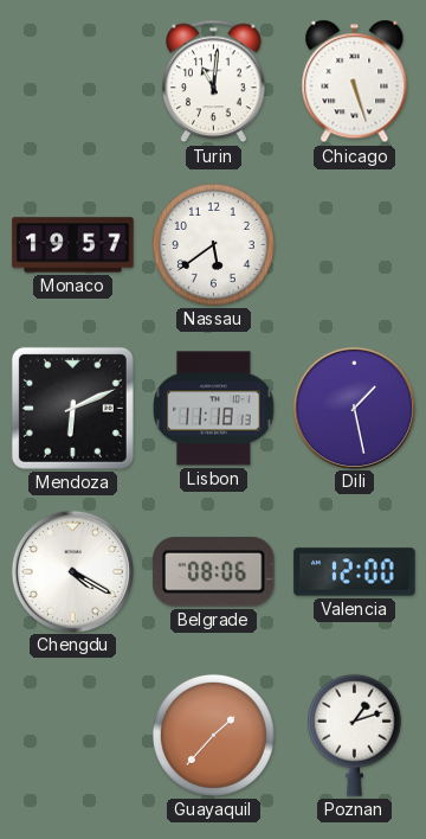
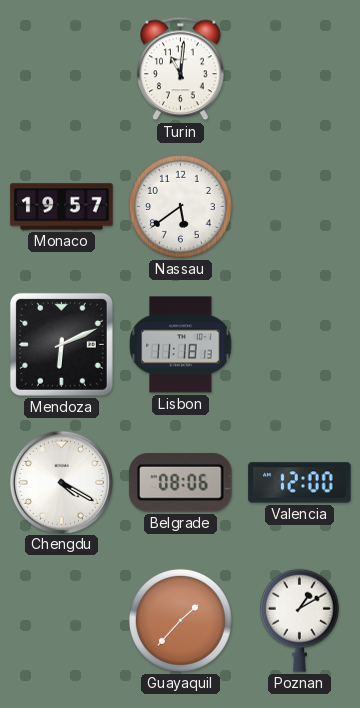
Chicago: 5:27 -> none (355, 82)
Dili: 1:28 -> none (354, 408)
Poznan: 1:12 -> 1:10 (299, 620)
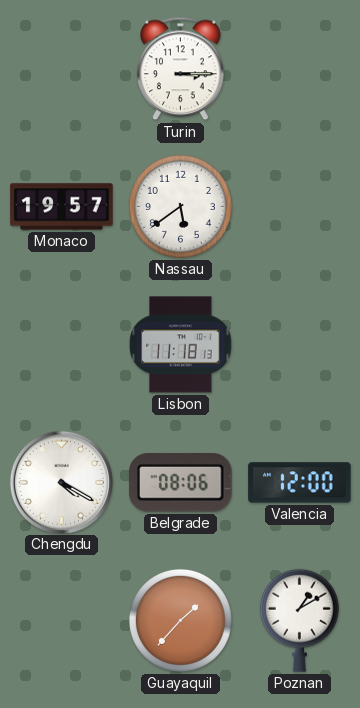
Turin: 11:01 -> 3:15 (181, 69)
Mendoza: 6:11 -> none (61, 344)
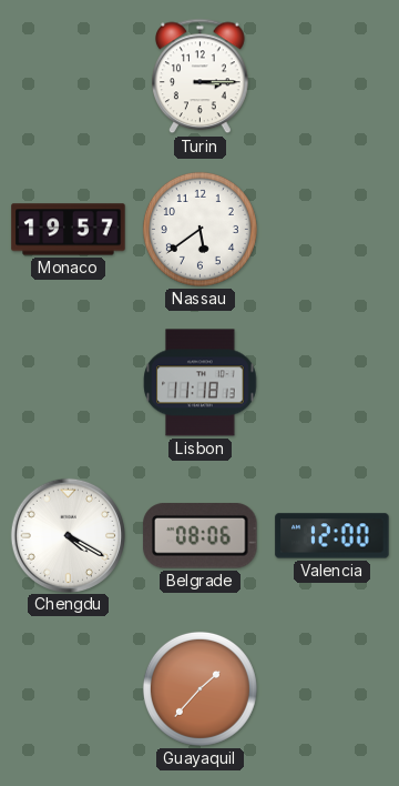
Poznan: 1:10 -> none (299, 620)
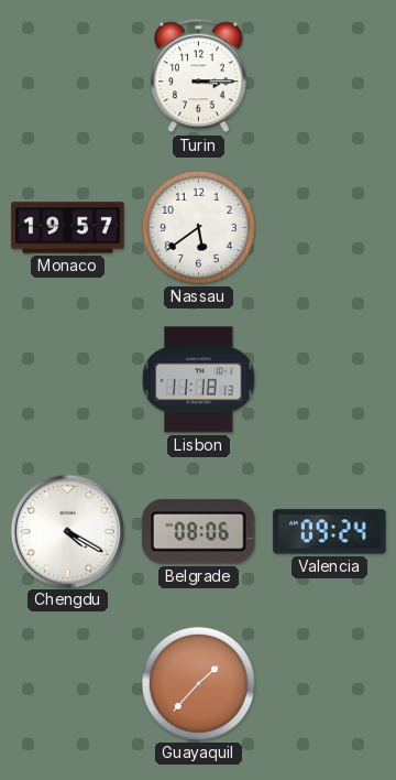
Valencia: 12:00 -> 09:24 (330, 532)
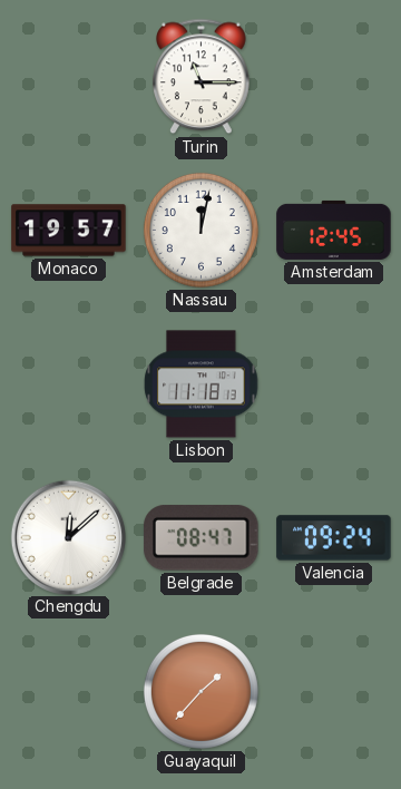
Turin: 3:15 -> 11:15 (202, 77)
Nassau: 5:39 -> 12:02 (200, 230)
Amsterdam: none -> 12:45 (334, 230)
Chengdu: 4:20 -> 12:08 (68, 537)
Belgrade: 08:06 -> 08:47 (202, 538)
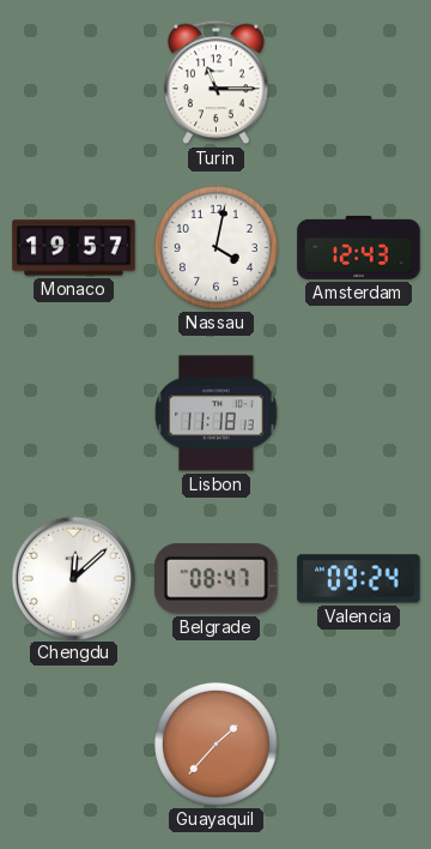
Nassau: 12:02 -> 4:02 (215, 247)
Amsterdam: 12:45 -> 12:43 (359, 247)
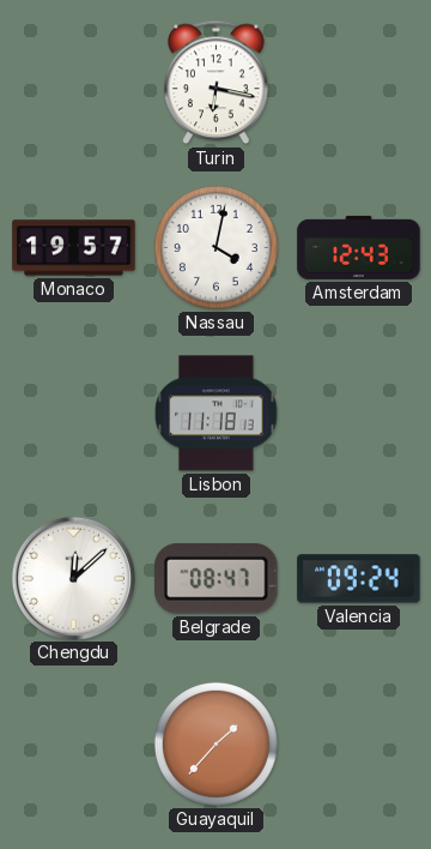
Turin: 11:15 -> 6:17 (217, 83)
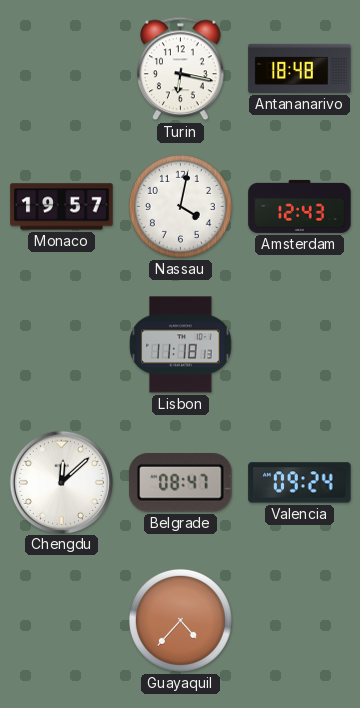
Antananarivo: none -> 18:48 (300, 68)
Guayaquil: 1:37 -> 4:37 (180, 620)
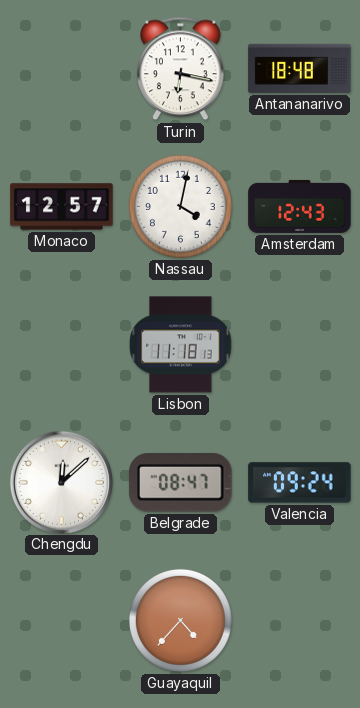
Monaco: 19:57 -> 12:57 (62, 207)
